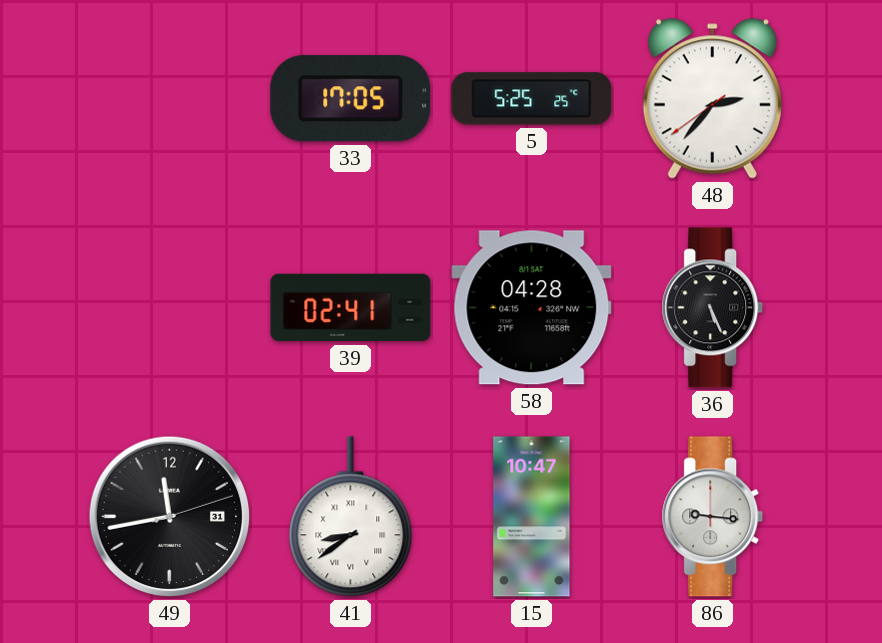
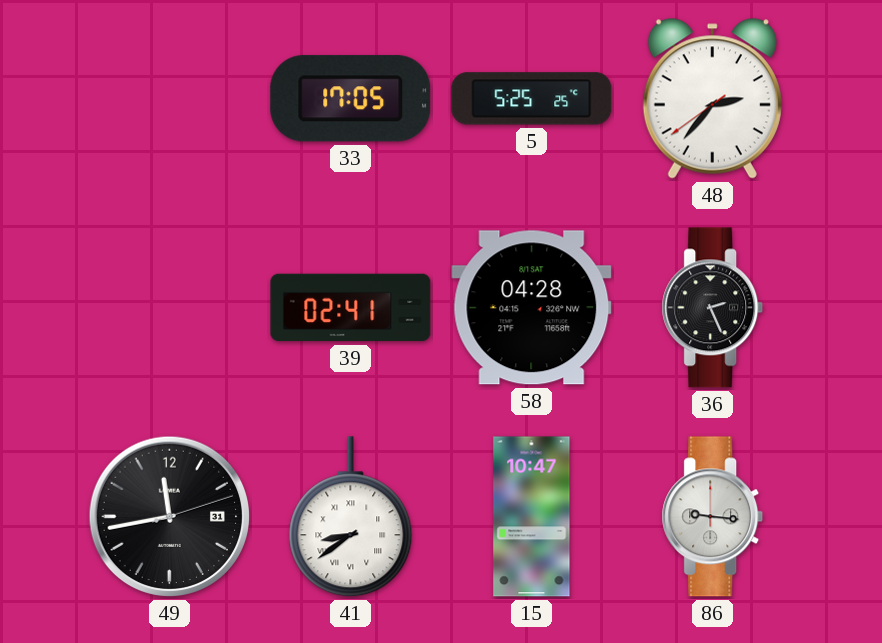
36: 5:26 -> 2:26 (713, 308)
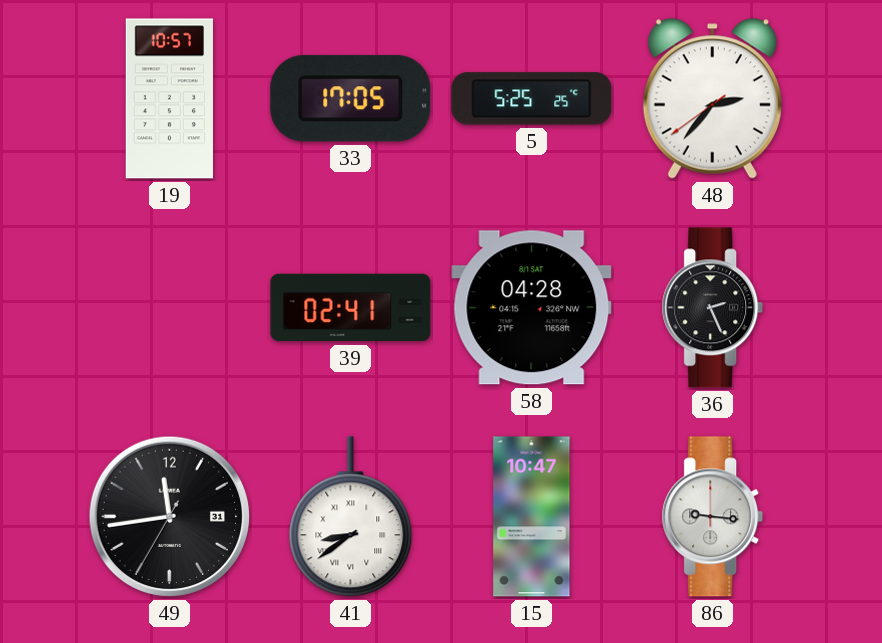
19: none -> 10:57 (169, 99)
49: 11:43:12 -> 11:43:35 (170, 517)
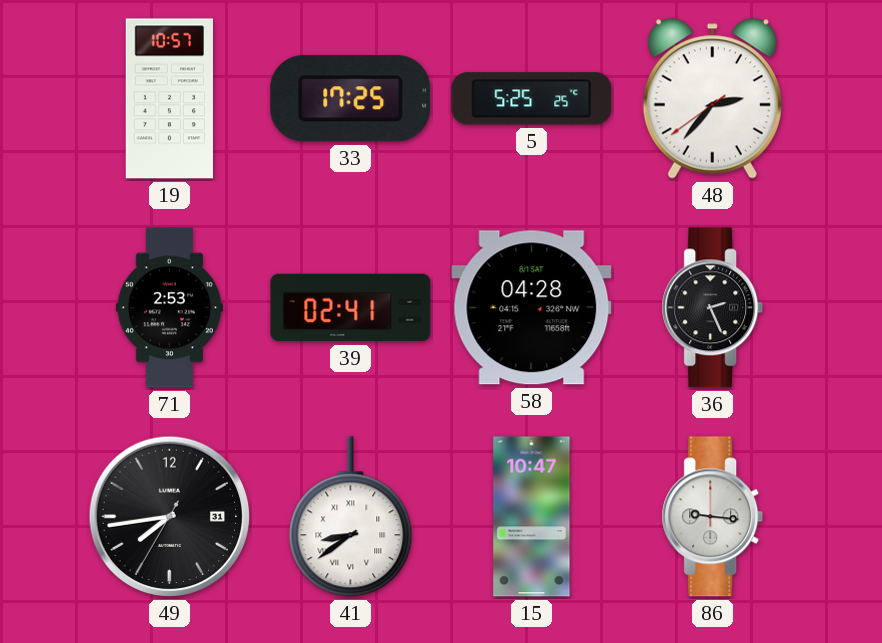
33: 17:05 -> 17:25 (351, 99)
71: none -> 2:53 (169, 308)
49: 11:43 -> 7:43 (170, 517)
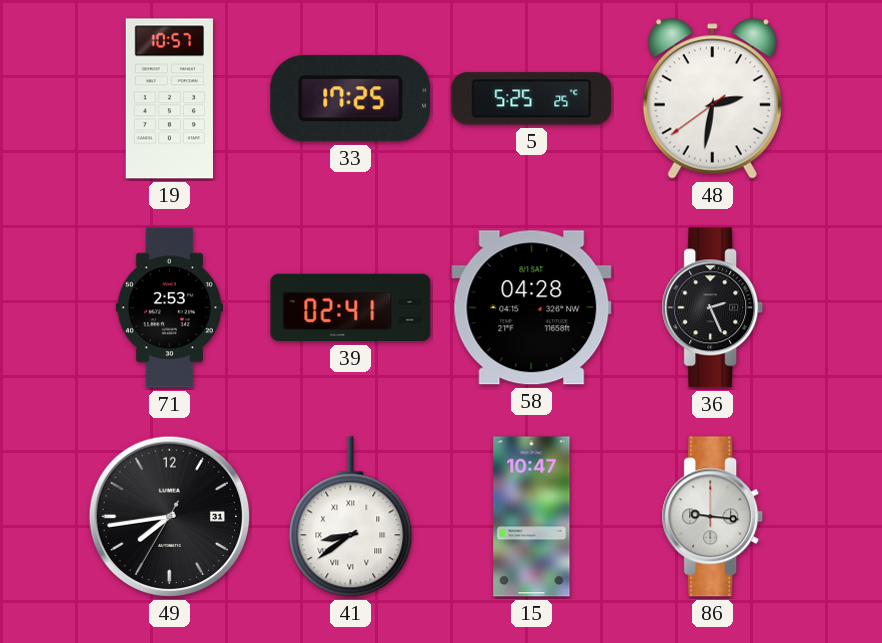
48: 2:36 -> 2:31 (712, 99)
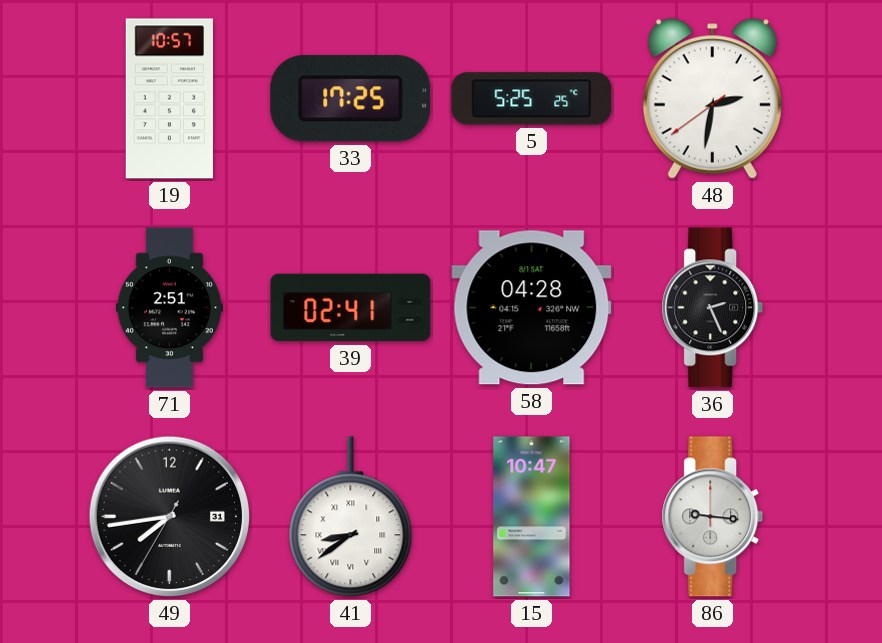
71: 2:53 -> 2:51 (169, 308)
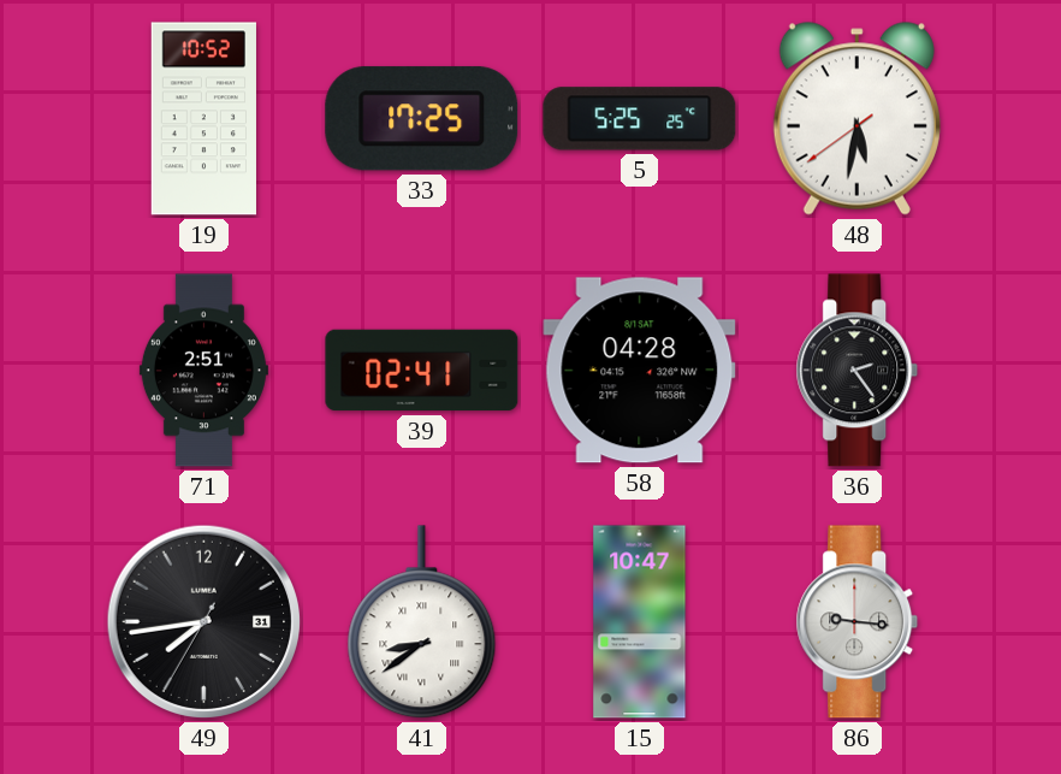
19: 10:57 -> 10:52 (203, 119)
48: 2:31 -> 5:31 (856, 119)
36: 2:26 -> 2:24 (858, 371)
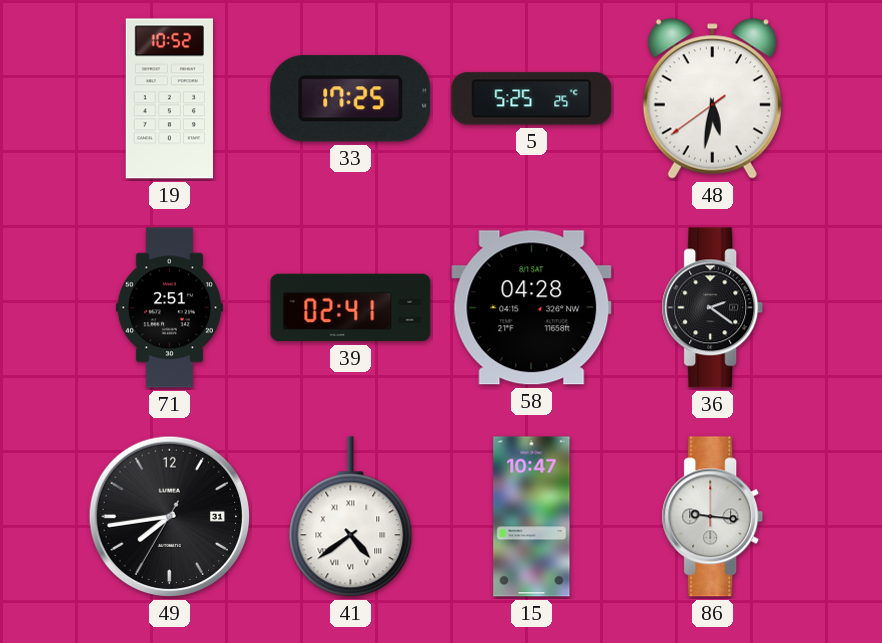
36: 2:24 -> 2:21 (713, 308)
41: 8:39 -> 4:39 (351, 517)
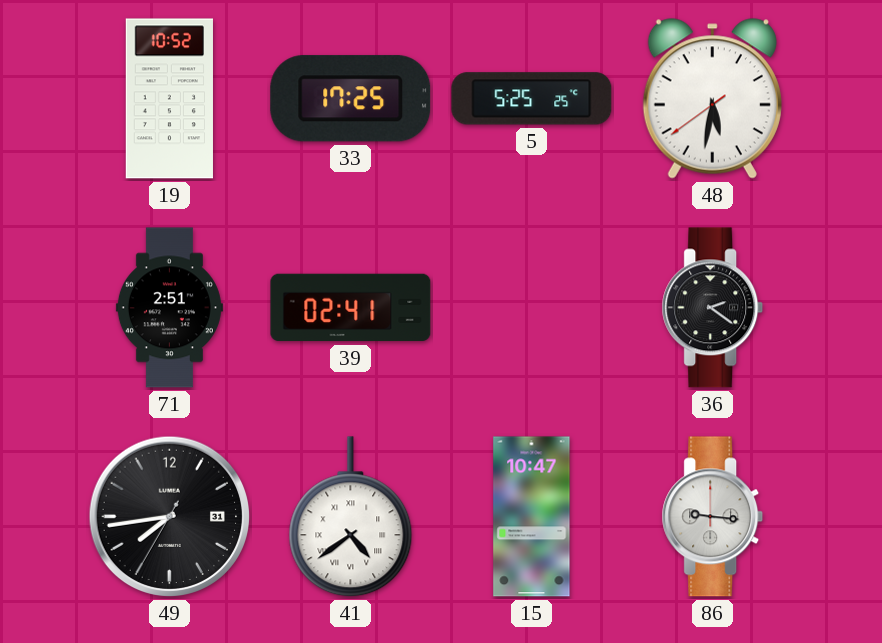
58: 04:28 -> none (532, 308)
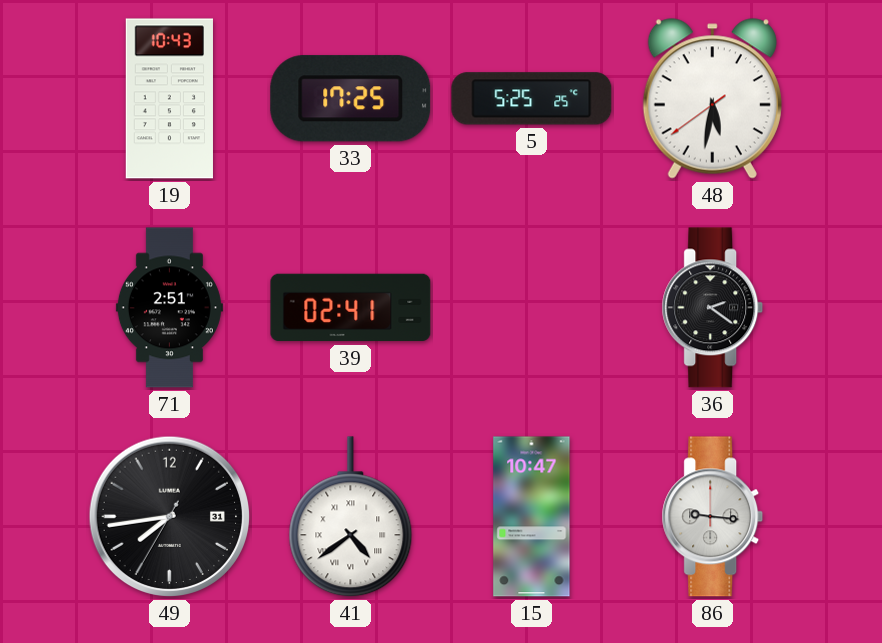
19: 10:52 -> 10:43 (169, 99)
